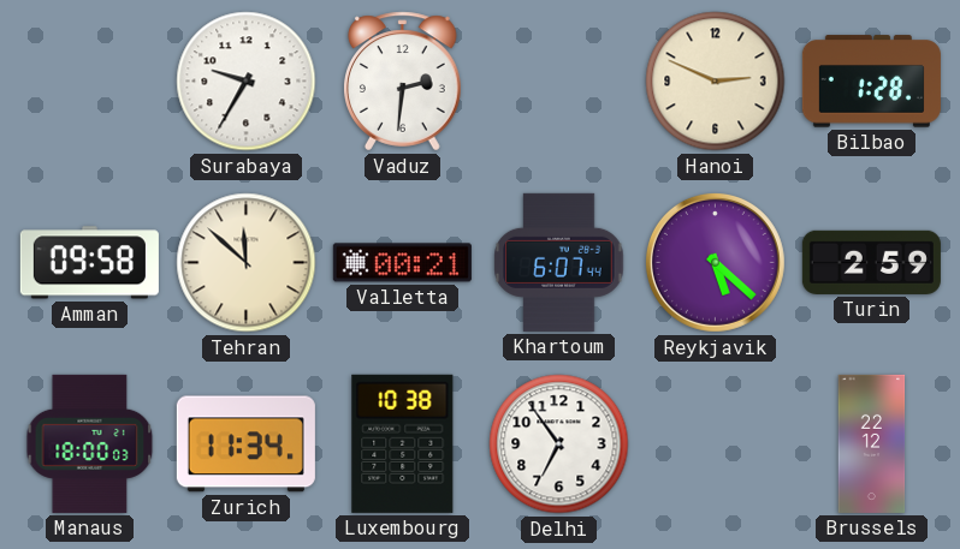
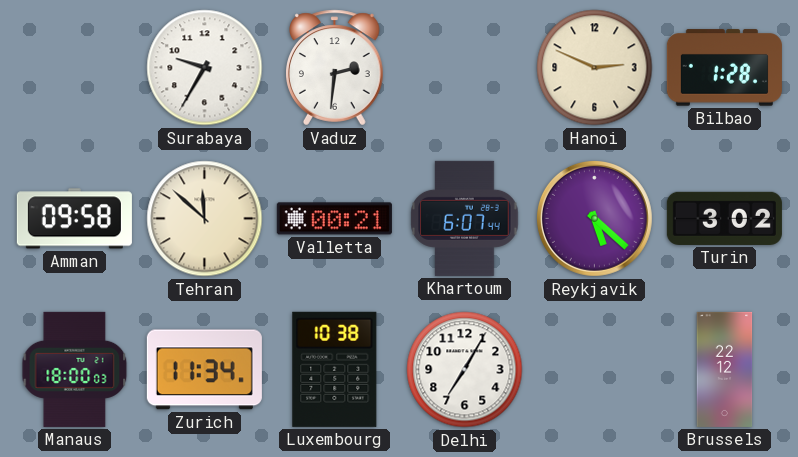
Turin: 2:59 -> 3:02 (724, 218)
Delhi: 6:54 -> 7:05 (465, 370)
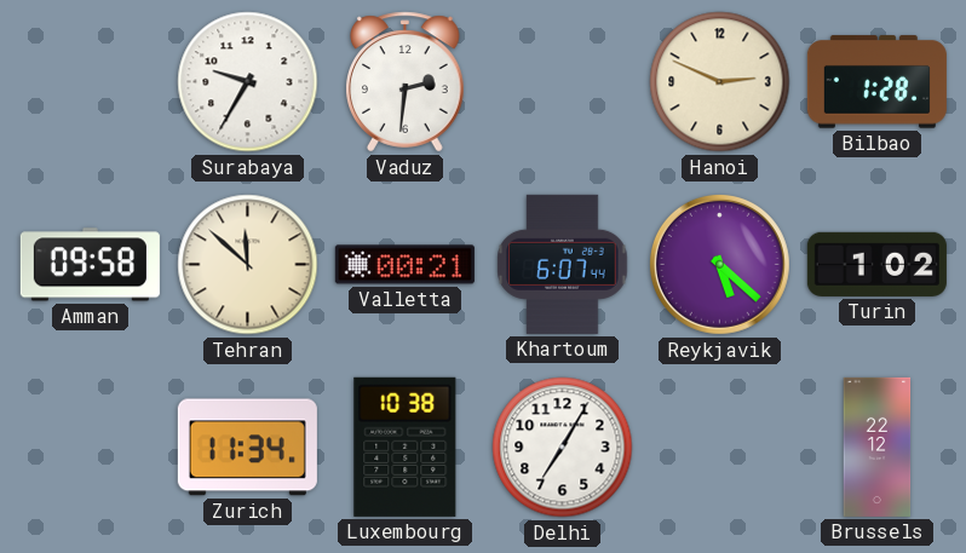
Turin: 3:02 -> 1:02 (876, 264)
Manaus: 18:00 -> none (75, 369)
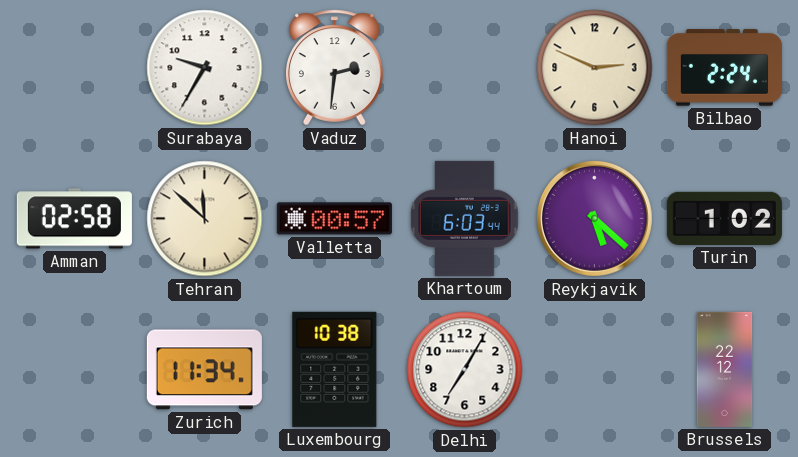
Bilbao: 1:28 -> 2:24 (724, 68)
Amman: 09:58 -> 02:58 (74, 219)
Valletta: 00:21 -> 00:57 (334, 219)
Khartoum: 6:07 -> 6:03 (465, 218)
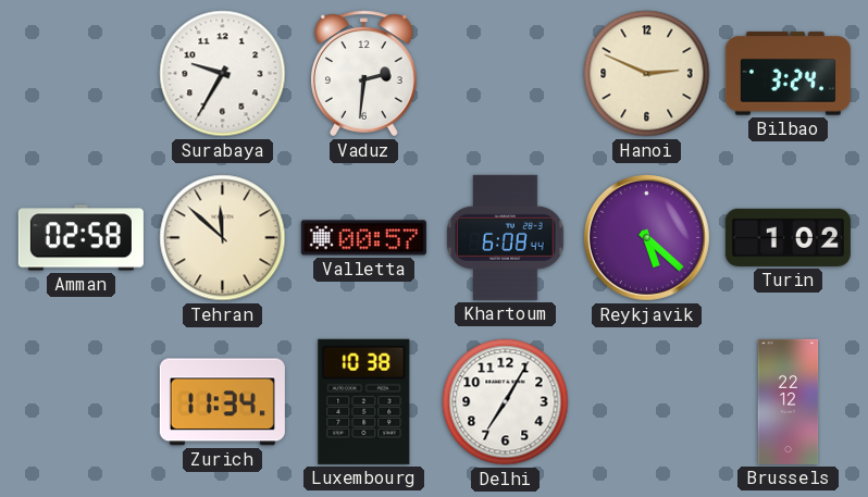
Bilbao: 2:24 -> 3:24 (788, 74)
Khartoum: 6:03 -> 6:08 (506, 237)
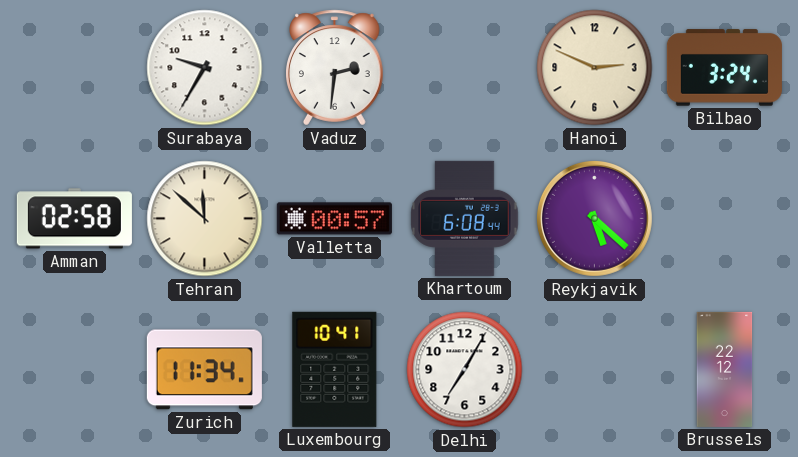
Turin: 1:02 -> none (788, 237)
Luxembourg: 10:38 -> 10:41 (335, 369)
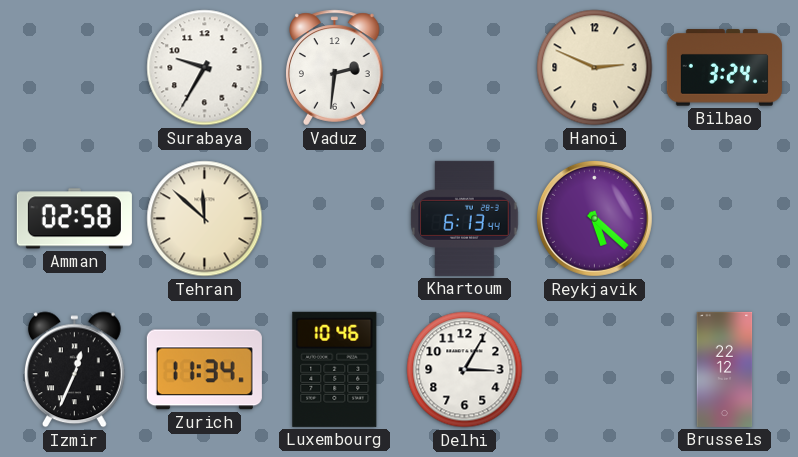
Valletta: 00:57 -> none (334, 219)
Khartoum: 6:08 -> 6:13 (465, 218)
Izmir: none -> 12:34 (74, 370)
Luxembourg: 10:41 -> 10:46 (335, 369)
Delhi: 7:05 -> 3:05 (465, 370)
